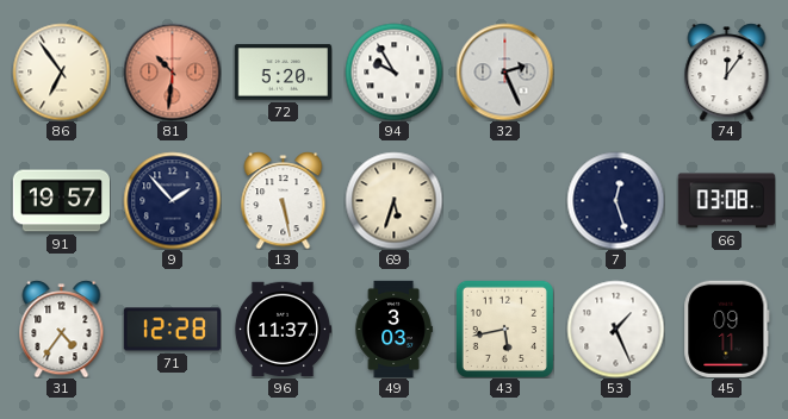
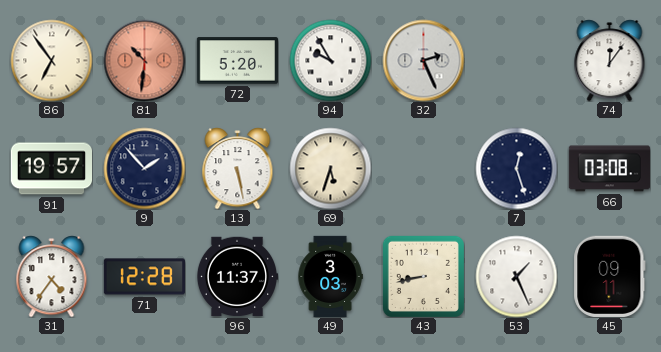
43: 5:43 -> 8:43 (423, 276)
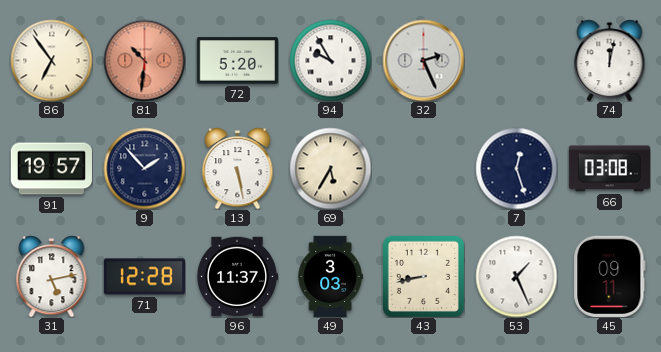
74: 12:06 -> 12:02 (610, 60)
69: 5:33 -> 5:35 (330, 168)
31: 4:36 -> 5:13 (52, 276)
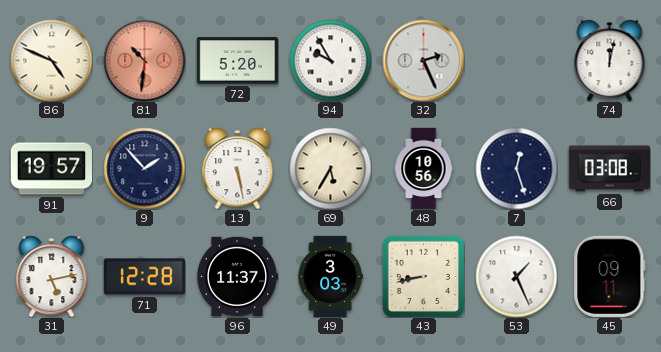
86: 6:54 -> 4:49 (51, 60)
48: none -> 10:56 (424, 168)
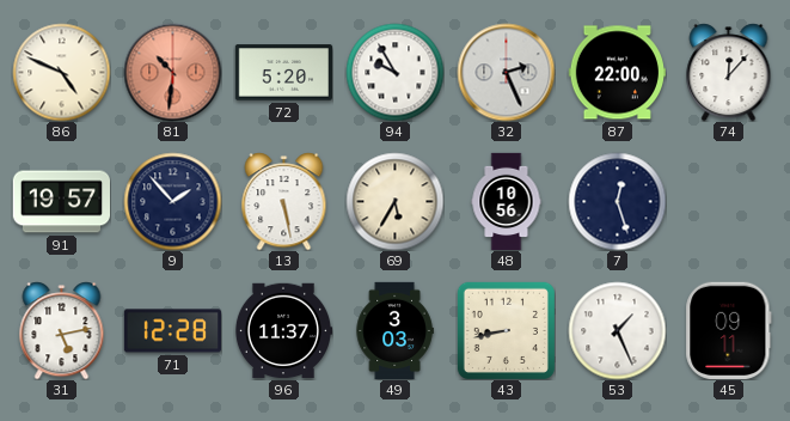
87: none -> 22:00 (617, 73)
74: 12:02 -> 12:07 (729, 72)
66: 03:08 -> none (609, 169)
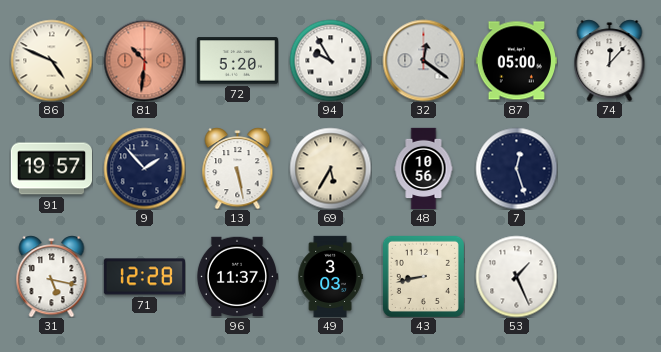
32: 2:26 -> 12:21 (423, 60)
87: 22:00 -> 05:00 (516, 61)
31: 5:13 -> 5:17 (52, 276)
45: 09:11 -> none (729, 330)
